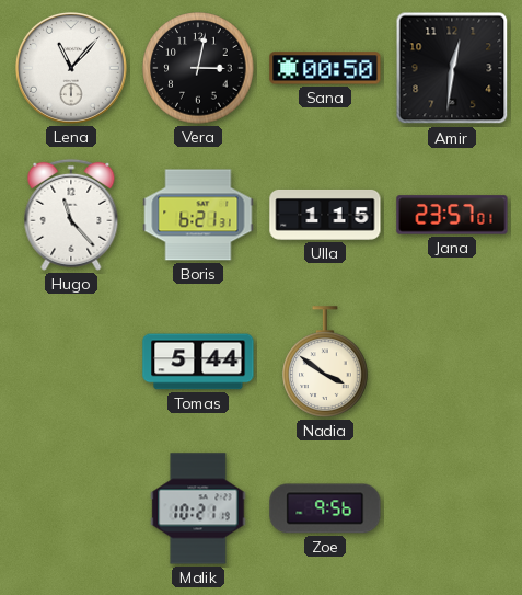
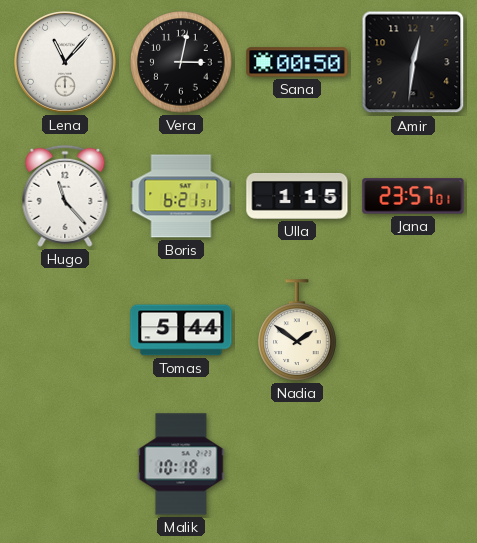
Nadia: 3:51 -> 1:51 (297, 330)
Malik: 10:21 -> 10:18 (181, 464)
Zoe: 9:56 -> none (325, 508)
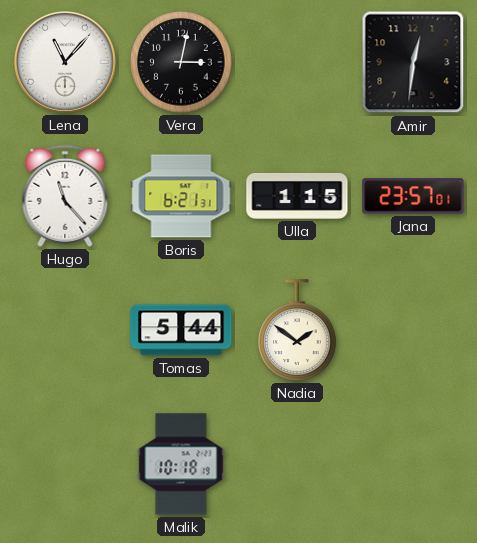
Sana: 00:50 -> none (297, 62)
